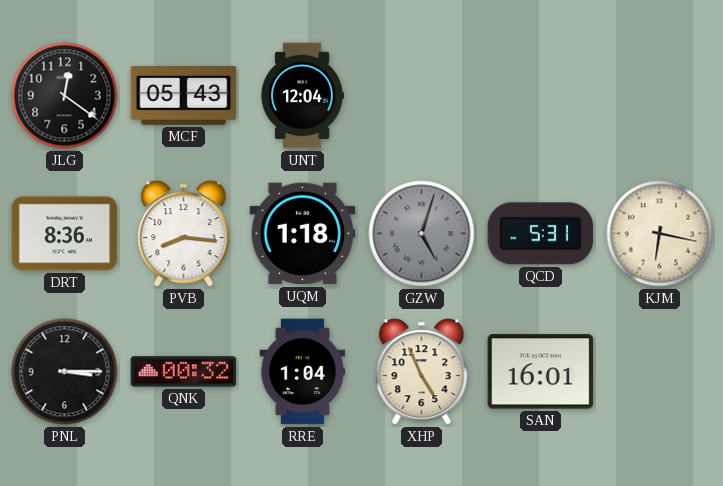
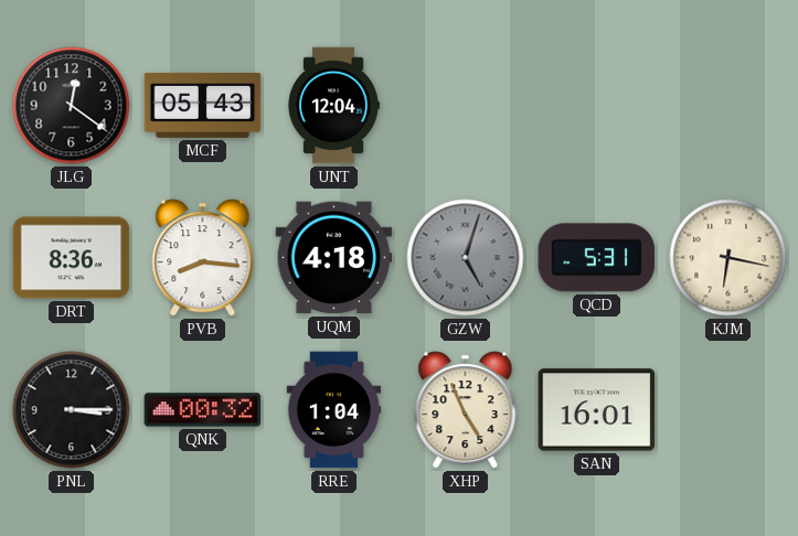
UQM: 1:18 -> 4:18 (334, 258)
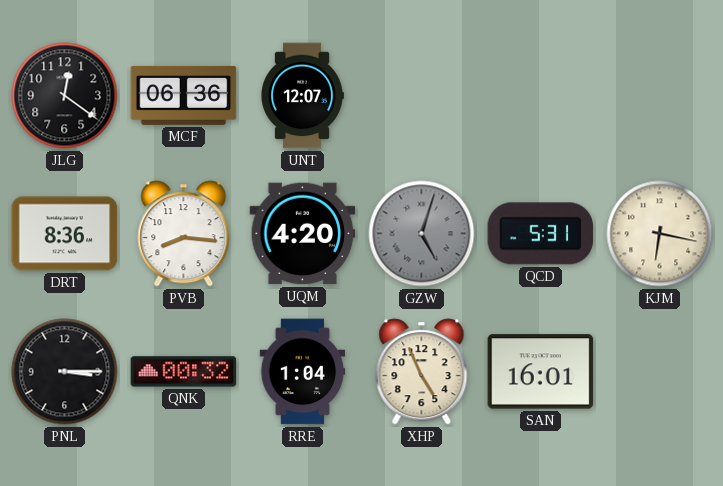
MCF: 05:43 -> 06:36 (184, 95)
UNT: 12:04 -> 12:07 (302, 96)
UQM: 4:18 -> 4:20 (303, 234)
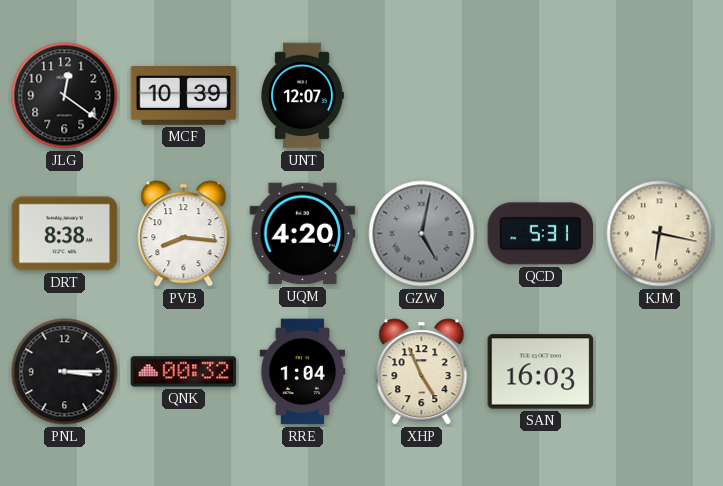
MCF: 06:36 -> 10:39 (184, 95)
DRT: 8:36 -> 8:38 (65, 234)
GZW: 5:03 -> 5:02 (422, 234)
SAN: 16:01 -> 16:03 (541, 372)
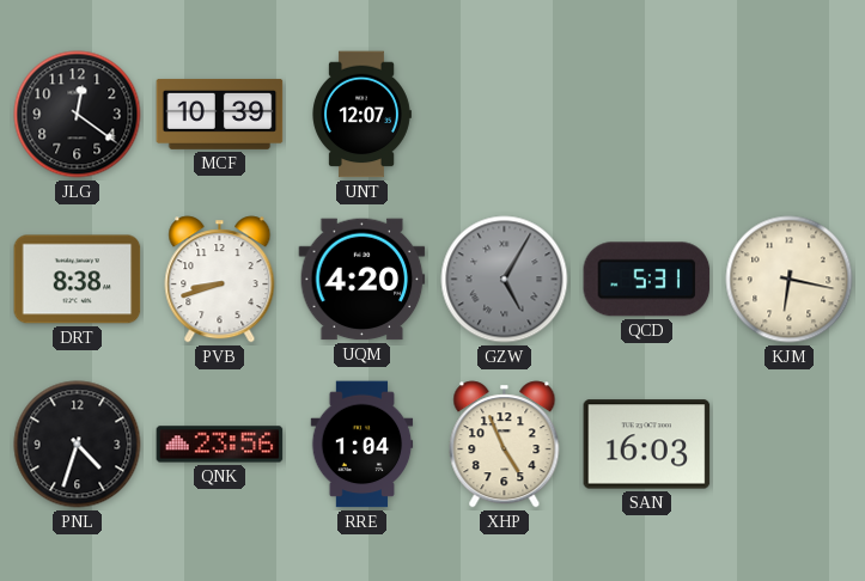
PVB: 8:16 -> 8:42 (220, 280)
GZW: 5:02 -> 5:05 (505, 280)
PNL: 3:15 -> 4:33 (78, 445)
QNK: 00:32 -> 23:56 (220, 445)
